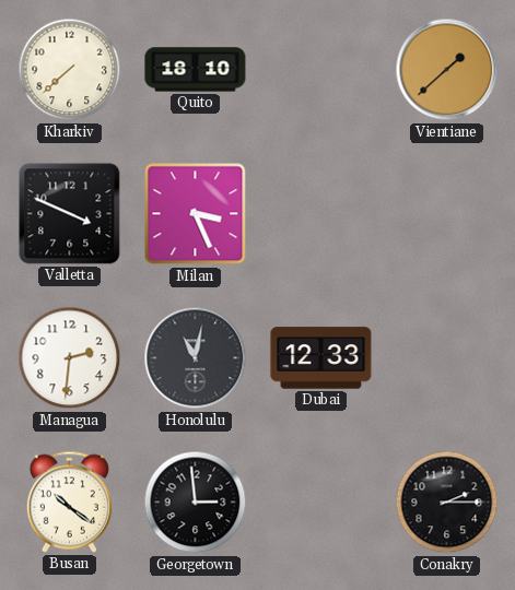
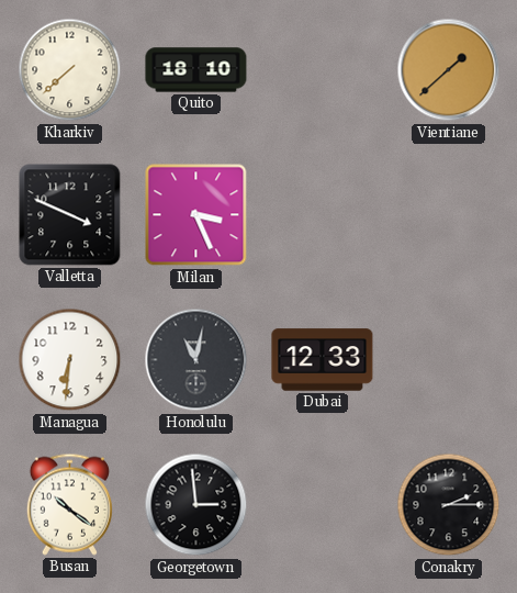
Managua: 2:31 -> 6:31 (70, 360)
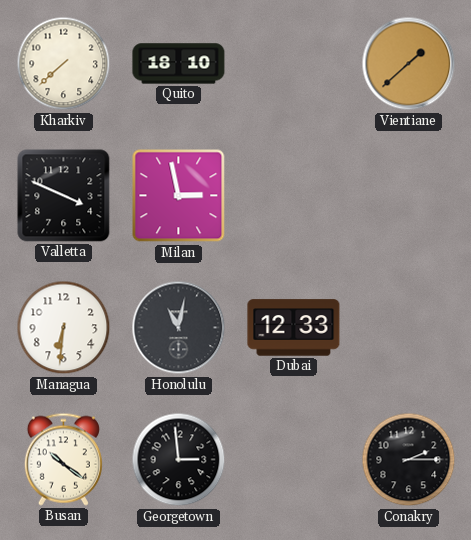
Milan: 3:26 -> 2:58 (179, 196)
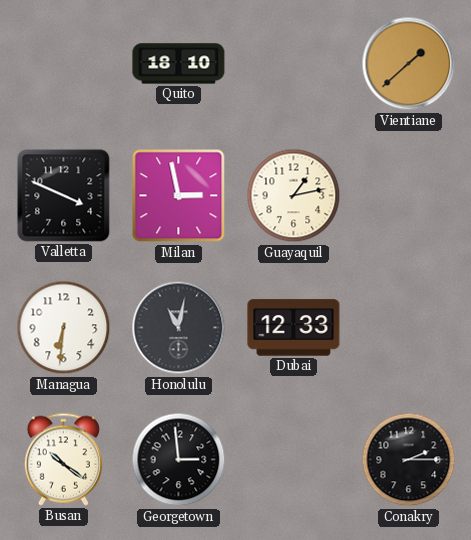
Kharkiv: 7:38 -> none (64, 64)
Guayaquil: none -> 1:13 (294, 196)
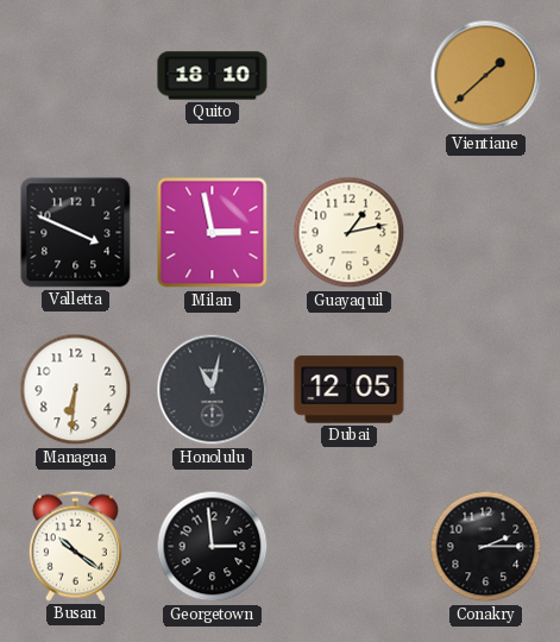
Dubai: 12:33 -> 12:05 (350, 390)
